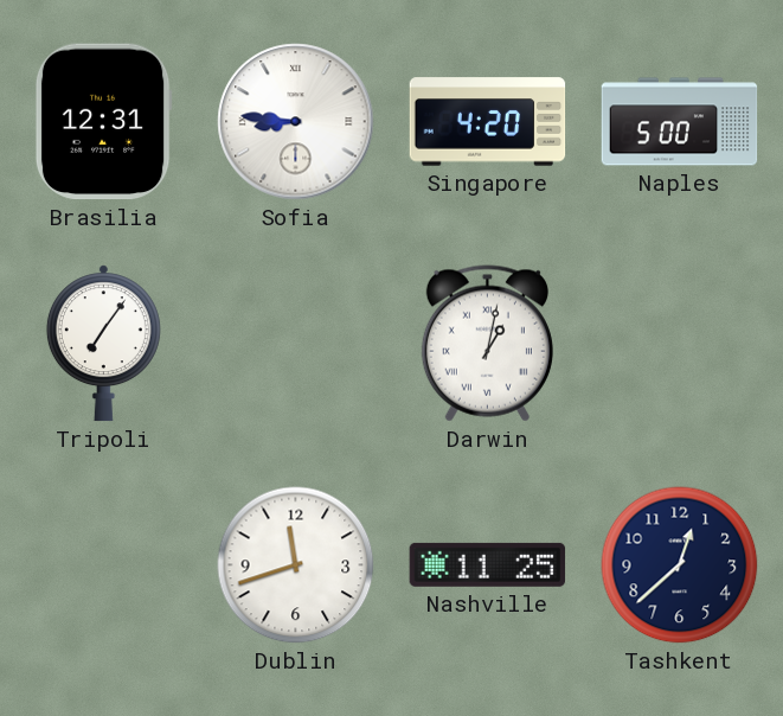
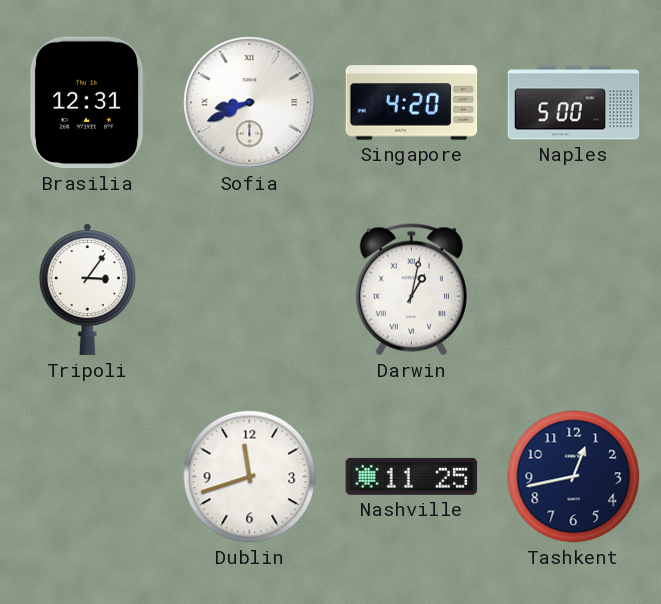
Sofia: 8:46 -> 8:41 (250, 103)
Tripoli: 7:06 -> 3:06 (87, 290)
Tashkent: 12:38 -> 12:43 (574, 477)
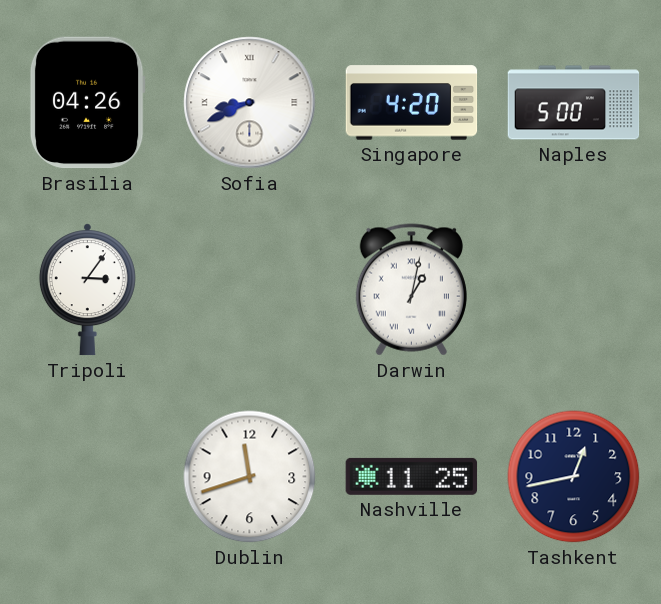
Brasilia: 12:31 -> 04:26 (87, 103)
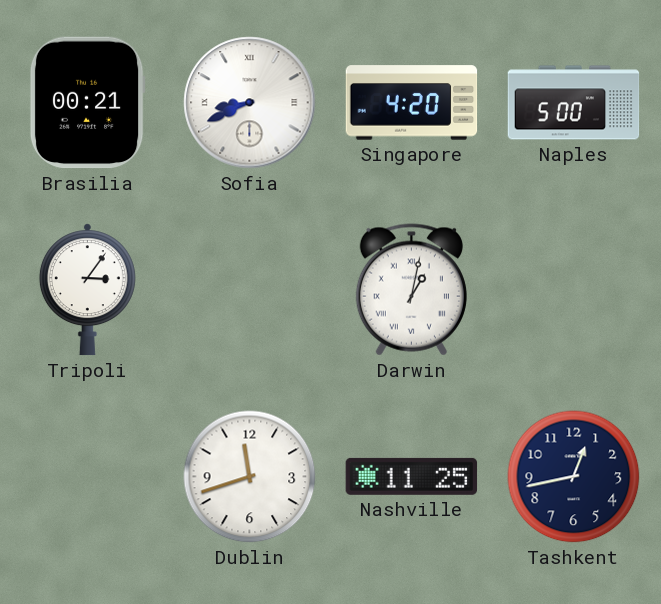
Brasilia: 04:26 -> 00:21 (87, 103)
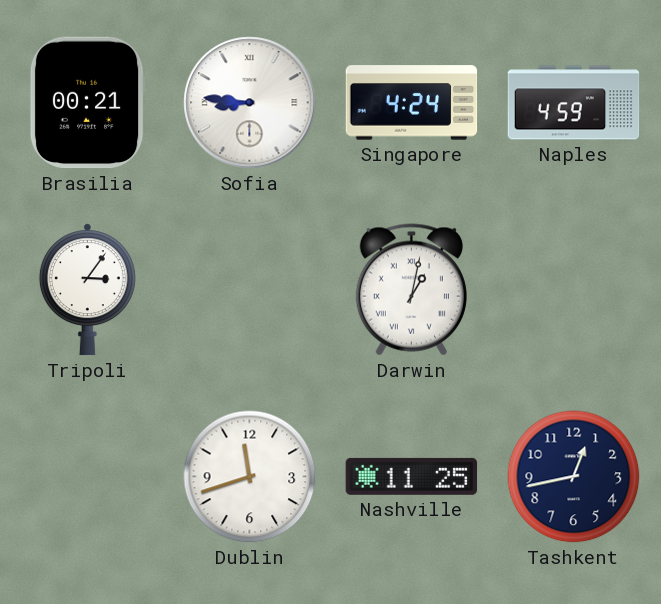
Sofia: 8:41 -> 8:46 (250, 103)
Singapore: 4:20 -> 4:24 (412, 103)
Naples: 5:00 -> 4:59 (574, 103)
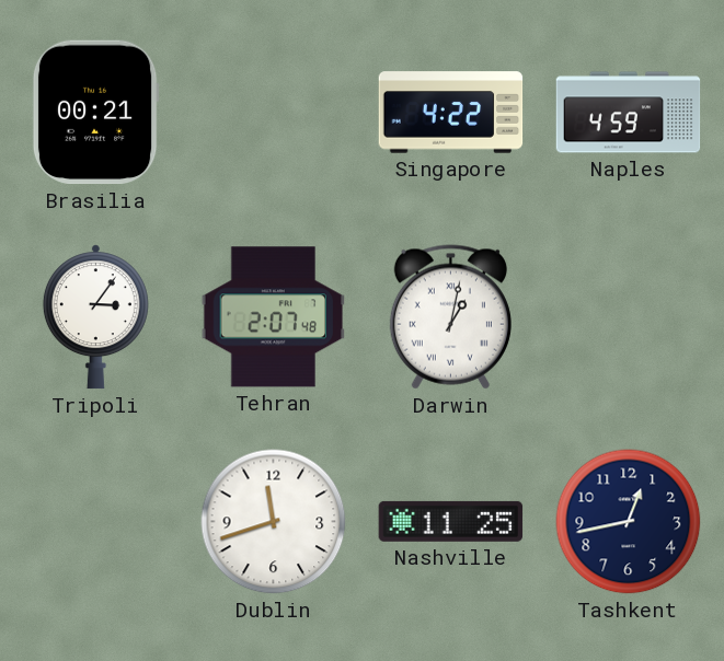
Sofia: 8:46 -> none (250, 103)
Singapore: 4:24 -> 4:22 (451, 113)
Tehran: none -> 2:07 (274, 317)
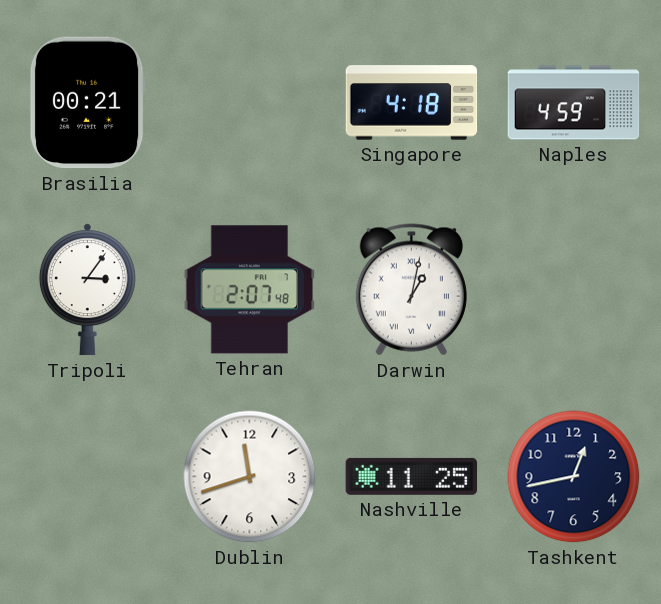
Singapore: 4:22 -> 4:18 (412, 103)
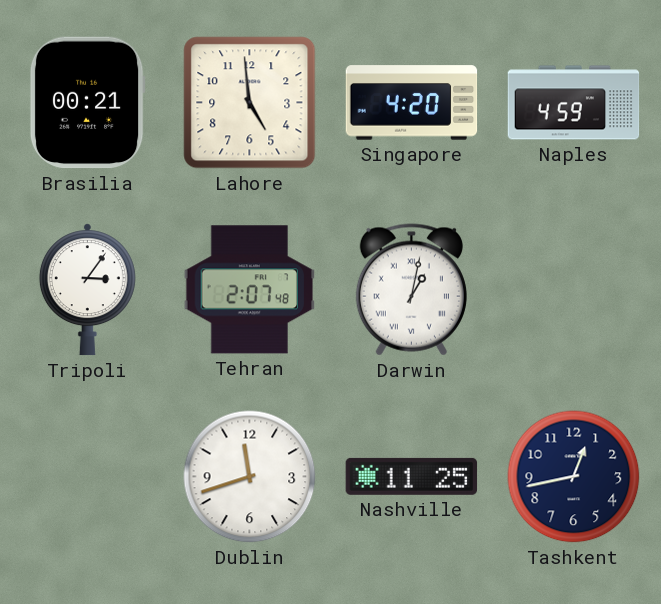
Lahore: none -> 4:59 (250, 103)
Singapore: 4:18 -> 4:20 (412, 103)
